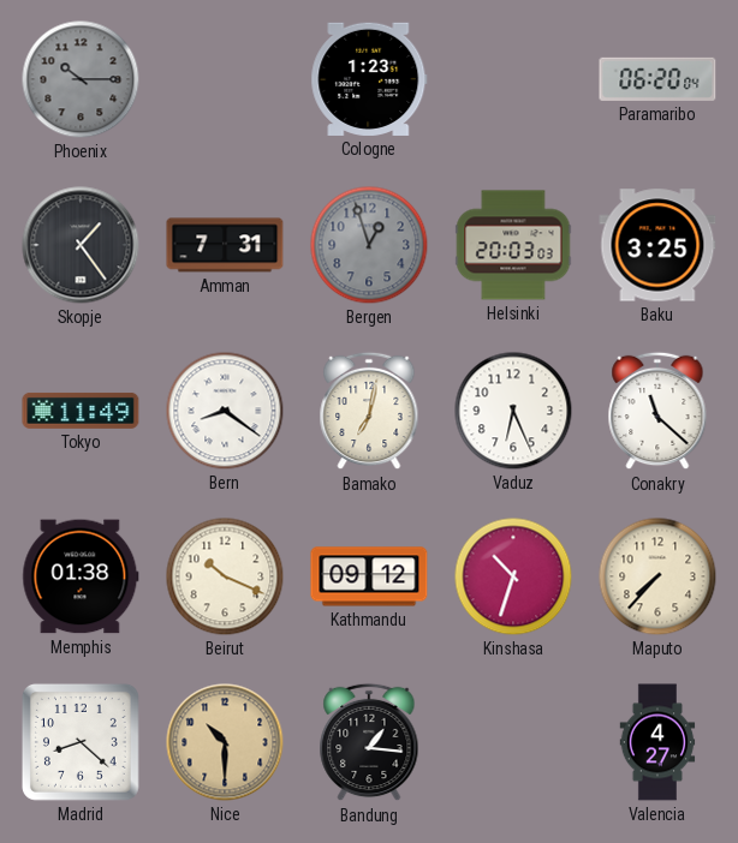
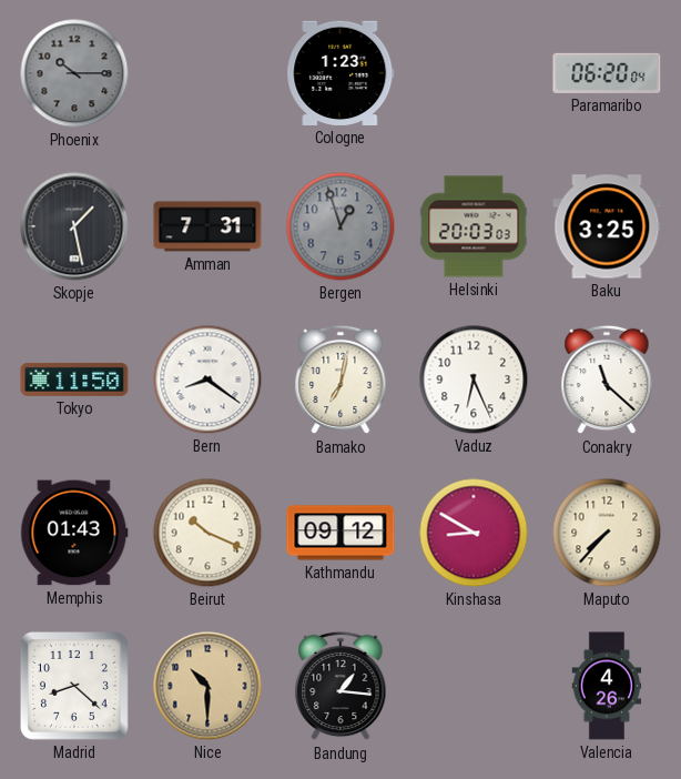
Skopje: 1:24 -> 1:28 (74, 226)
Tokyo: 11:49 -> 11:50 (74, 380)
Memphis: 01:38 -> 01:43 (74, 533)
Kinshasa: 10:33 -> 8:50 (474, 533)
Valencia: 4:27 -> 4:26 (607, 686)
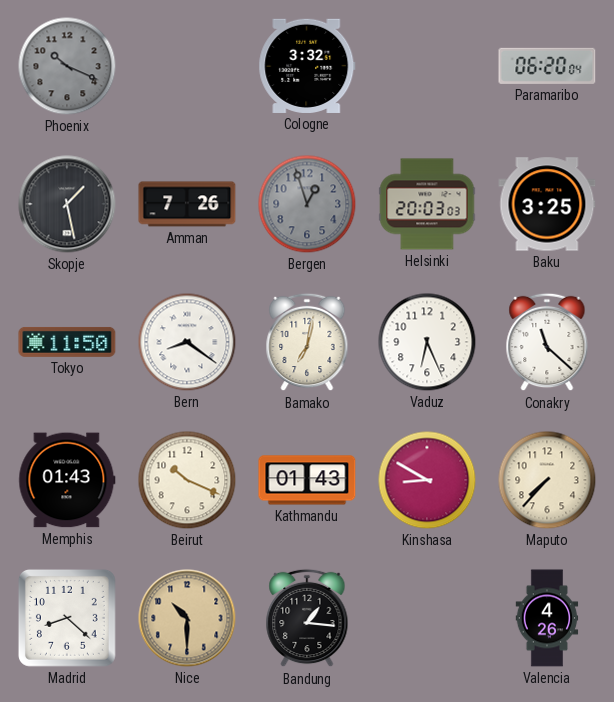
Phoenix: 10:15 -> 10:19 (67, 66)
Cologne: 1:23 -> 3:32 (307, 66)
Amman: 7:31 -> 7:26 (187, 204)
Kathmandu: 09:12 -> 01:43 (307, 480)
